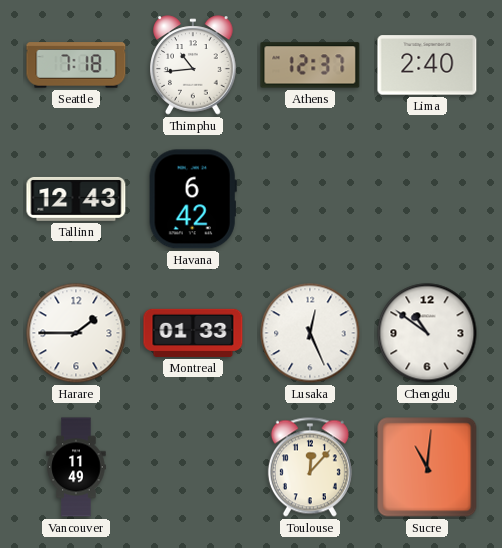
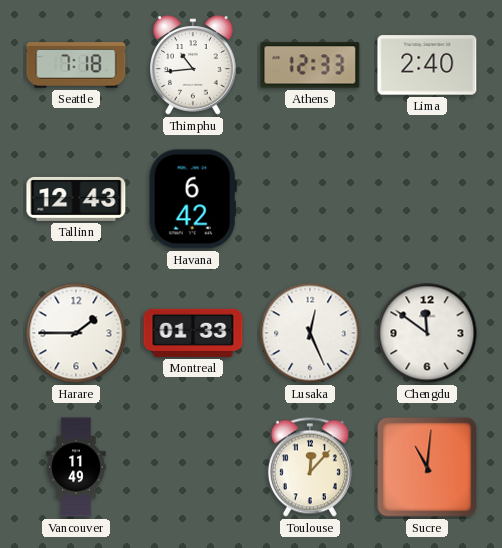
Athens: 12:37 -> 12:33 (310, 65)
Chengdu: 10:51 -> 11:51 (427, 333)
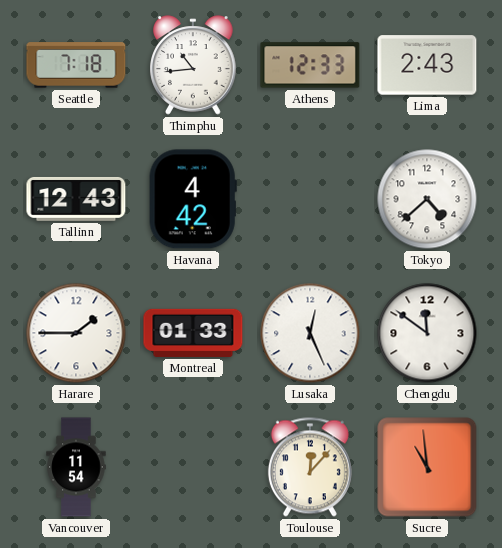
Lima: 2:40 -> 2:43 (427, 65)
Havana: 6:42 -> 4:42 (193, 199)
Tokyo: none -> 4:38 (427, 199)
Vancouver: 11:49 -> 11:54 (76, 467)
Sucre: 11:01 -> 10:59 (427, 467)
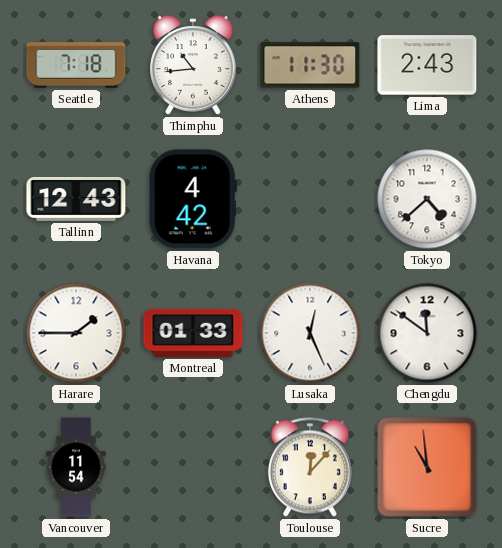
Athens: 12:33 -> 11:30 (310, 65)
